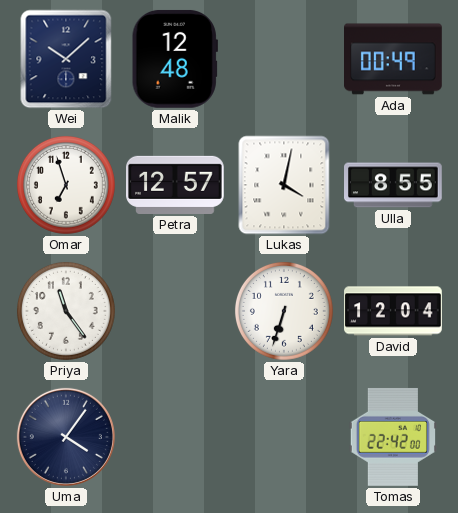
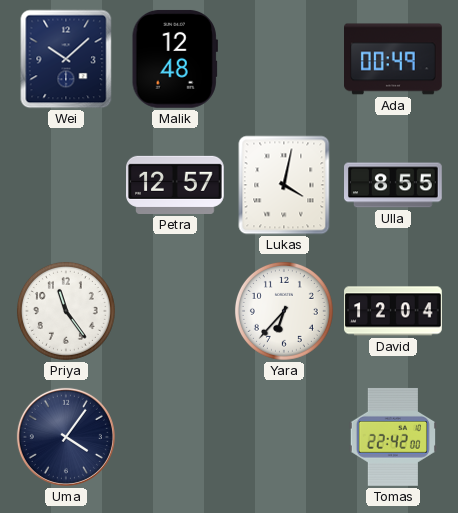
Omar: 6:57 -> none (66, 185)
Yara: 6:33 -> 6:37 (284, 311)
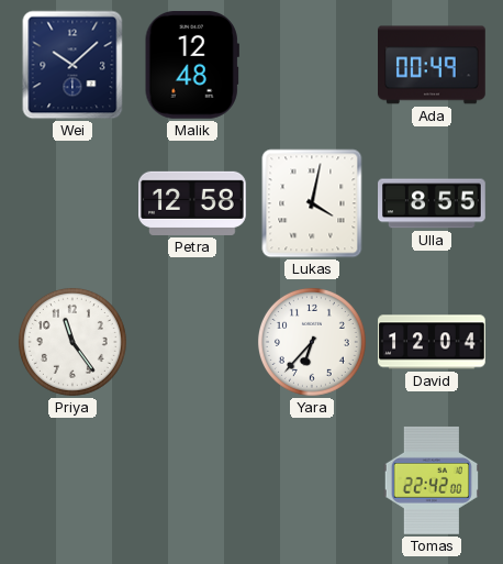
Petra: 12:57 -> 12:58 (193, 203)
Uma: 4:06 -> none (66, 437)
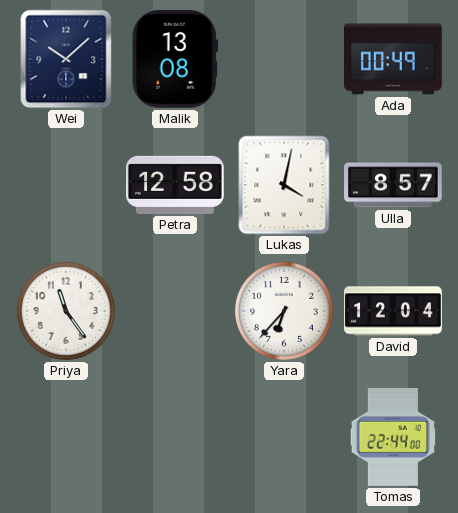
Malik: 12:48 -> 13:08 (175, 59)
Ulla: 8:55 -> 8:57 (394, 185)
Tomas: 22:42 -> 22:44 (392, 437)
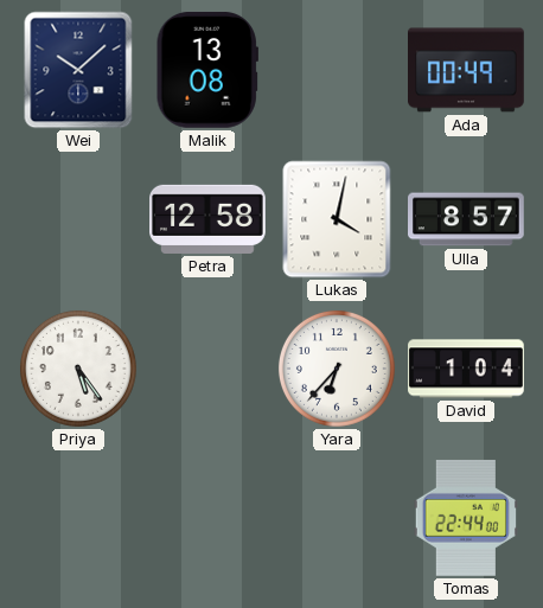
Priya: 11:24 -> 5:24 (78, 369)
David: 12:04 -> 1:04 (467, 369)
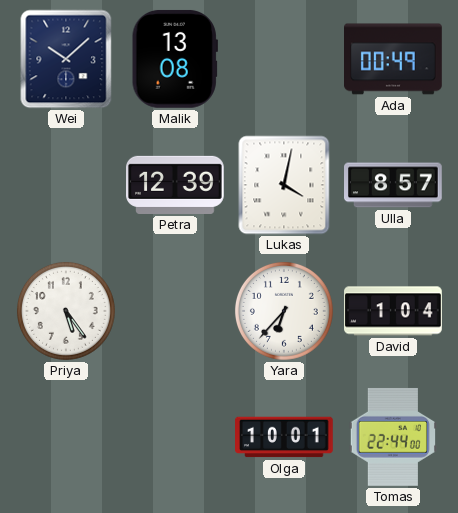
Petra: 12:58 -> 12:39 (176, 185)
Olga: none -> 10:01 (285, 437)
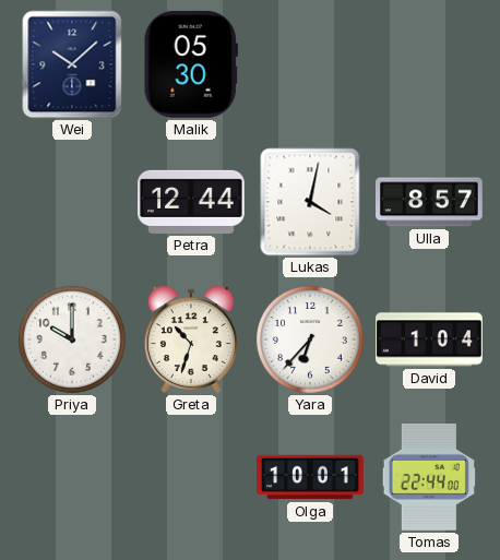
Malik: 13:08 -> 05:30 (191, 64)
Ada: 00:49 -> none (394, 59)
Petra: 12:39 -> 12:44 (192, 202)
Priya: 5:24 -> 10:00 (72, 339)
Greta: none -> 10:33 (191, 339)
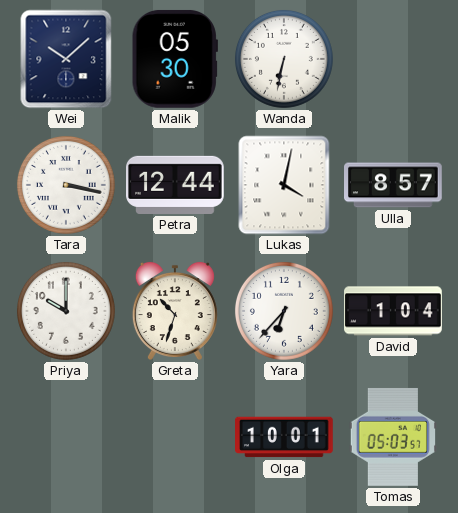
Wanda: none -> 6:32 (284, 59)
Tara: none -> 3:17 (66, 185)
Tomas: 22:44 -> 05:03 (392, 437)
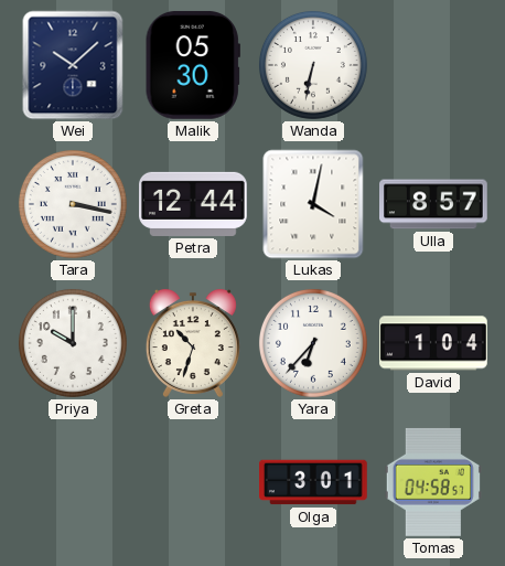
Olga: 10:01 -> 3:01 (314, 482)
Tomas: 05:03 -> 04:58 (432, 482)
